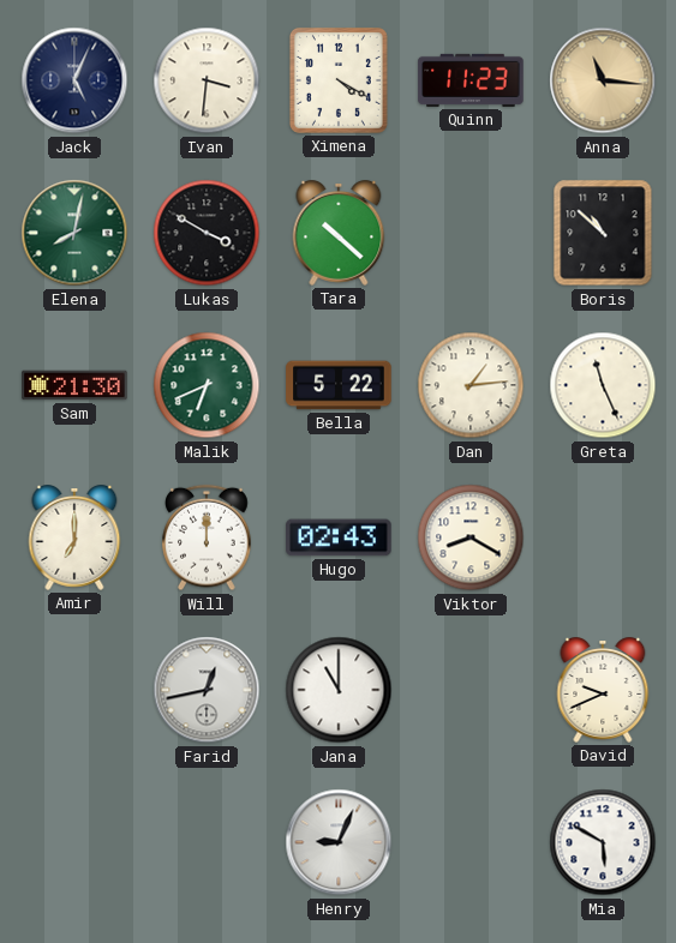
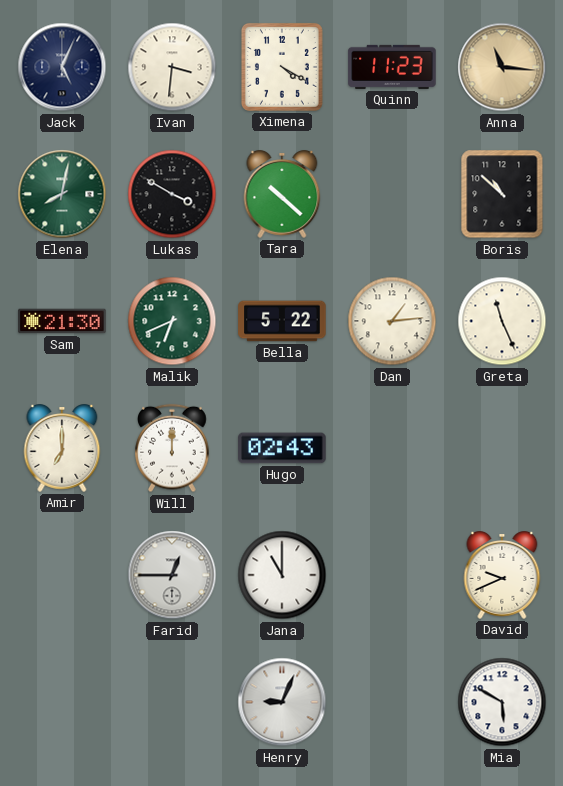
Viktor: 8:20 -> none (471, 537)
Farid: 12:43 -> 12:45 (172, 575)
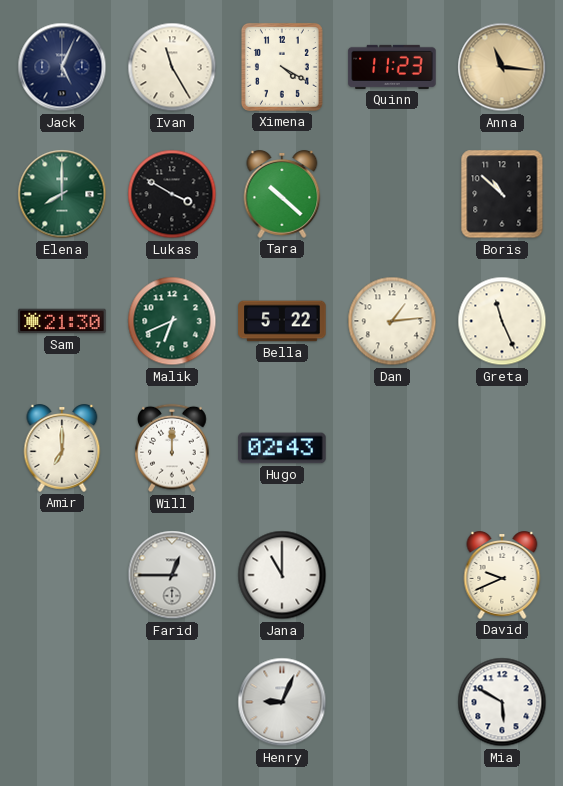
Ivan: 3:31 -> 11:25 (172, 67)
Elena: 8:02 -> 8:00 (62, 194)
